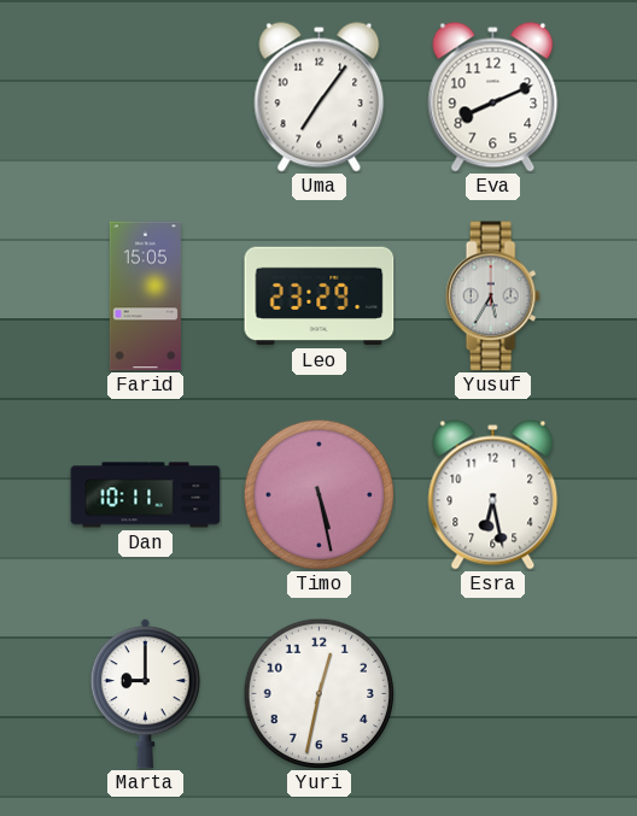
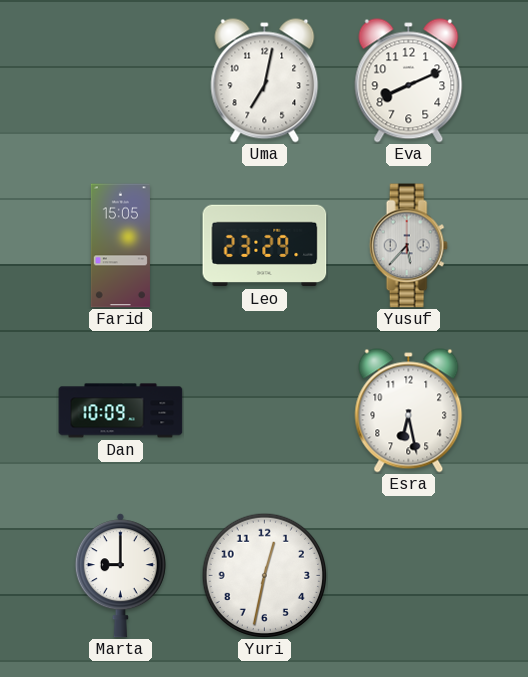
Uma: 7:06 -> 7:02 (265, 81)
Yusuf: 5:35 -> 5:37 (408, 246)
Dan: 10:11 -> 10:09 (121, 411)
Timo: 5:28 -> none (318, 494)
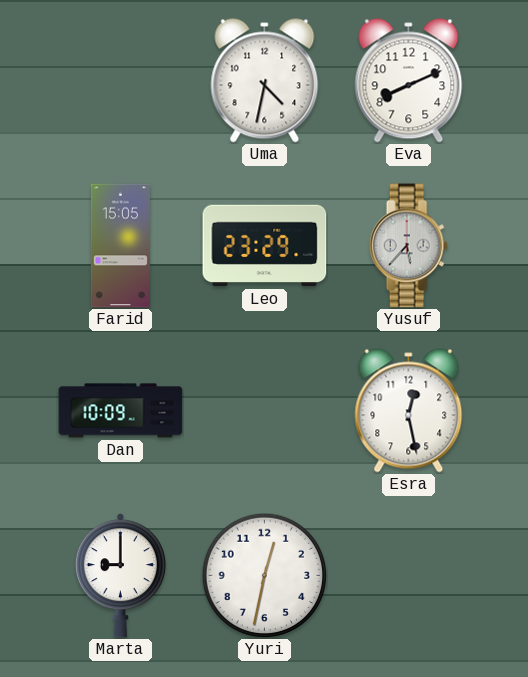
Uma: 7:02 -> 4:32 (265, 81)
Esra: 6:28 -> 12:28 (409, 411)
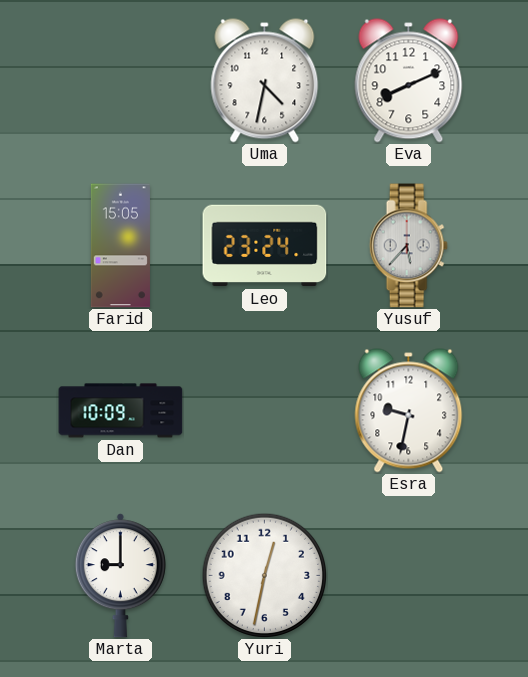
Leo: 23:29 -> 23:24 (265, 246)
Esra: 12:28 -> 9:32 (409, 411)
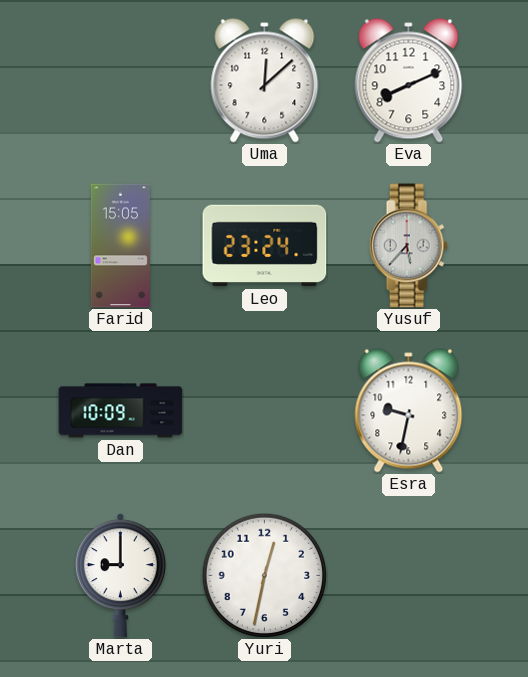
Uma: 4:32 -> 12:08 (265, 81)
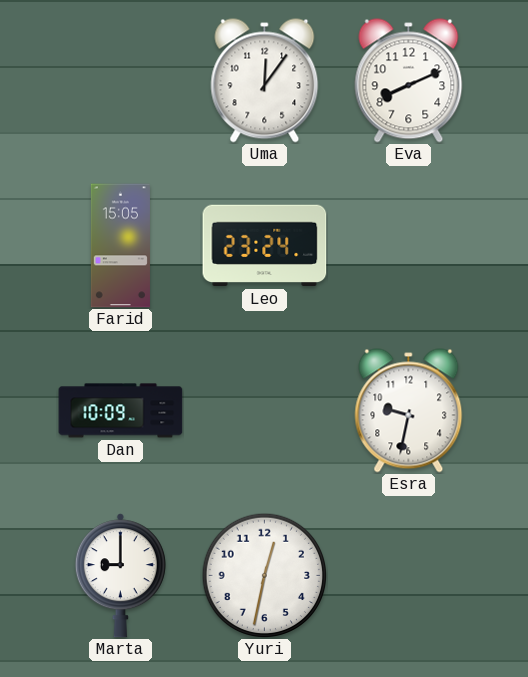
Uma: 12:08 -> 12:06 (265, 81)
Yusuf: 5:37 -> none (408, 246)
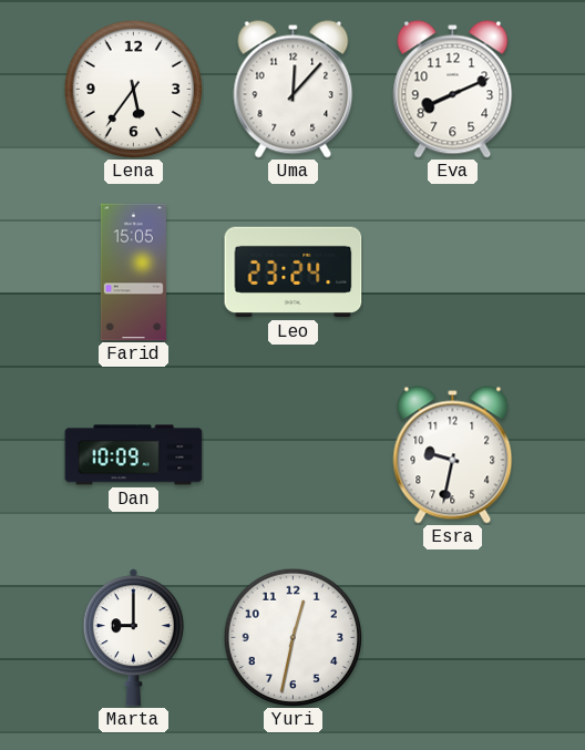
Lena: none -> 5:36 (133, 89)
Uma: 12:06 -> 12:07 (294, 90)
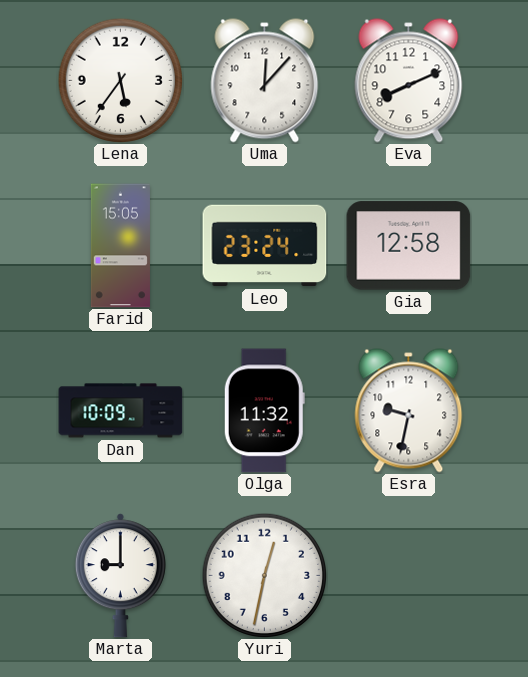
Gia: none -> 12:58 (409, 246)
Olga: none -> 11:32 (264, 411)
